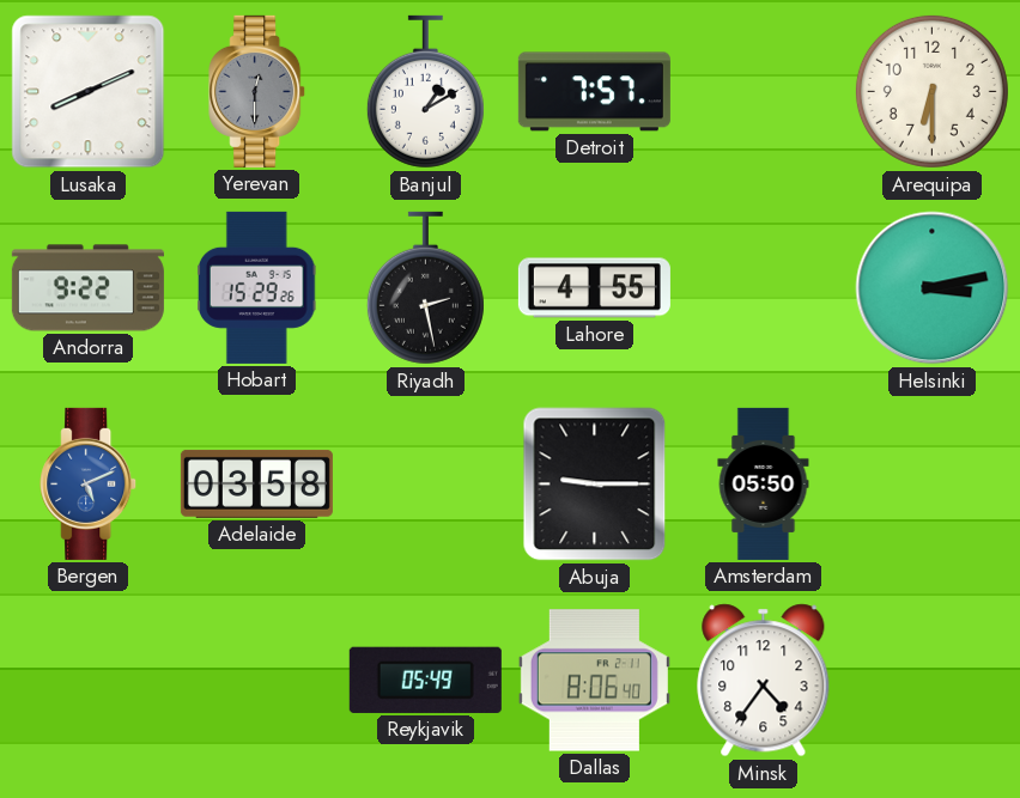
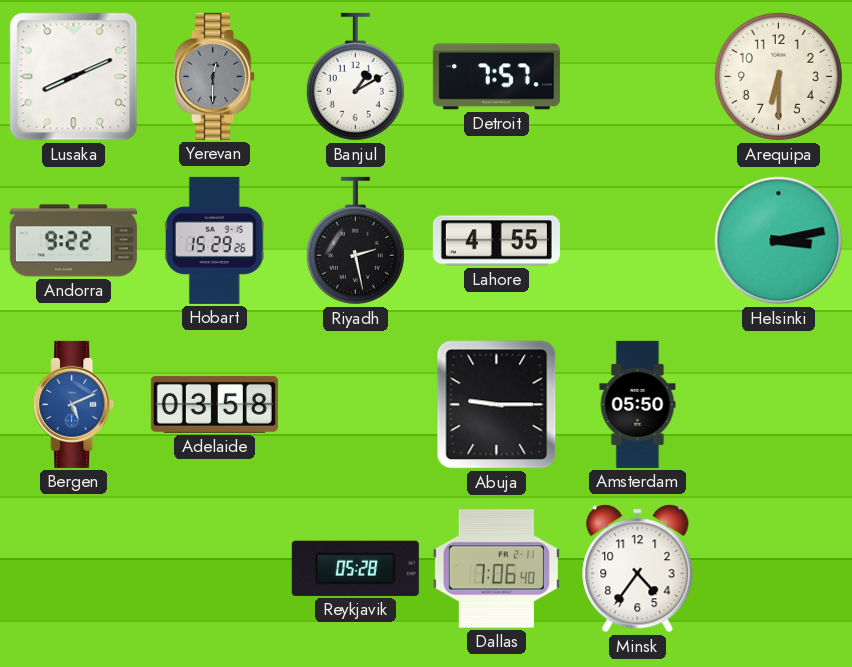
Reykjavik: 05:49 -> 05:28 (355, 568)
Dallas: 8:06 -> 7:06 (496, 569)
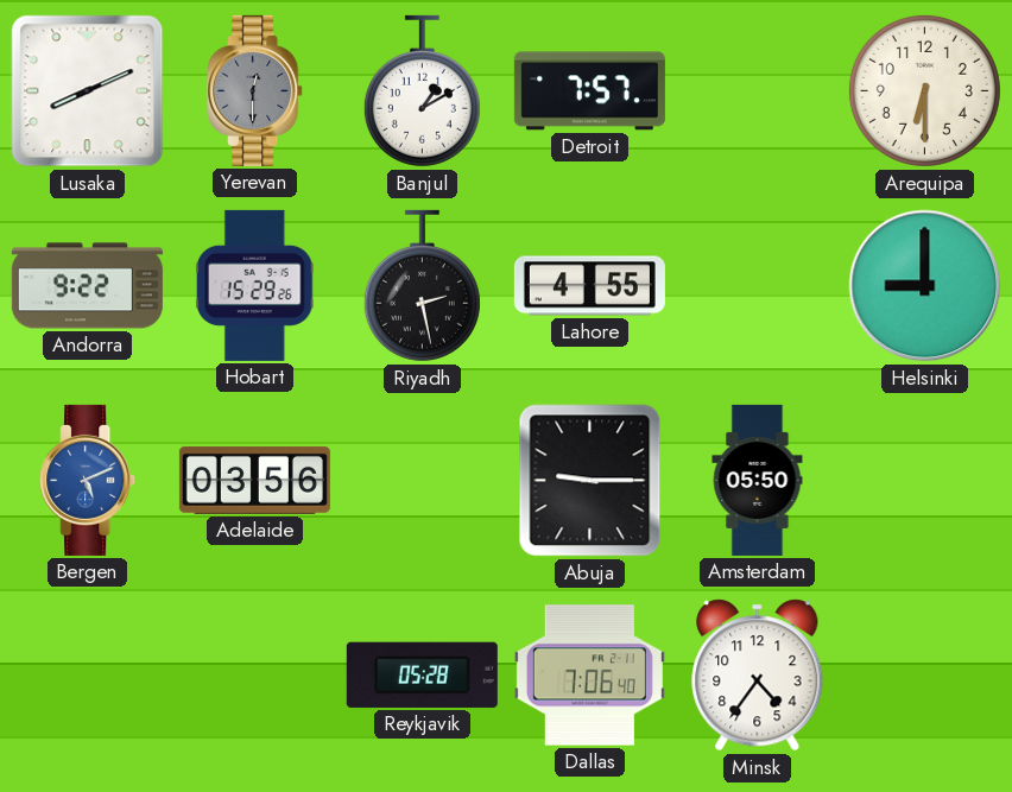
Helsinki: 3:13 -> 9:00 (925, 286)
Adelaide: 03:58 -> 03:56 (254, 480)
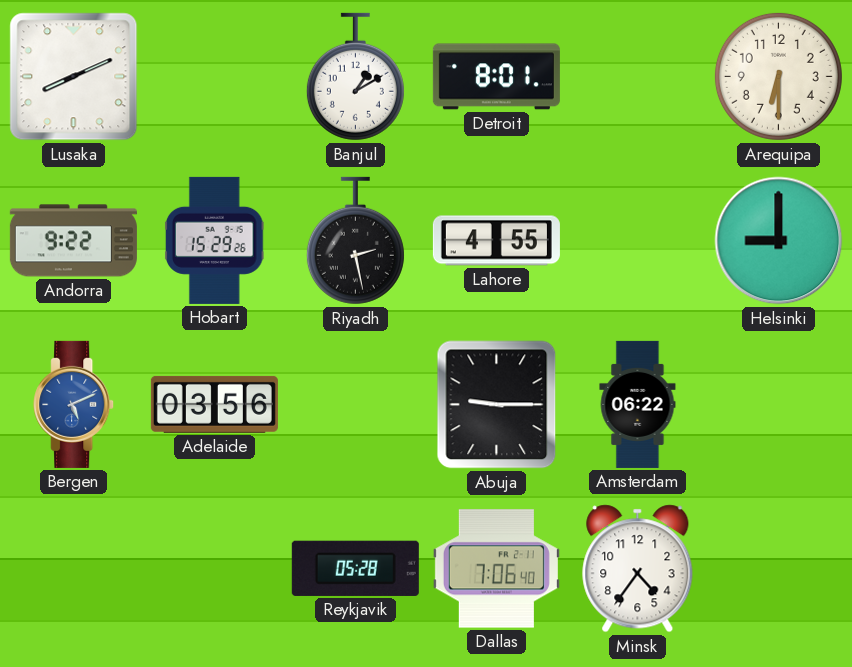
Yerevan: 12:30 -> none (255, 90)
Detroit: 7:57 -> 8:01 (496, 77)
Amsterdam: 05:50 -> 06:22 (638, 404)
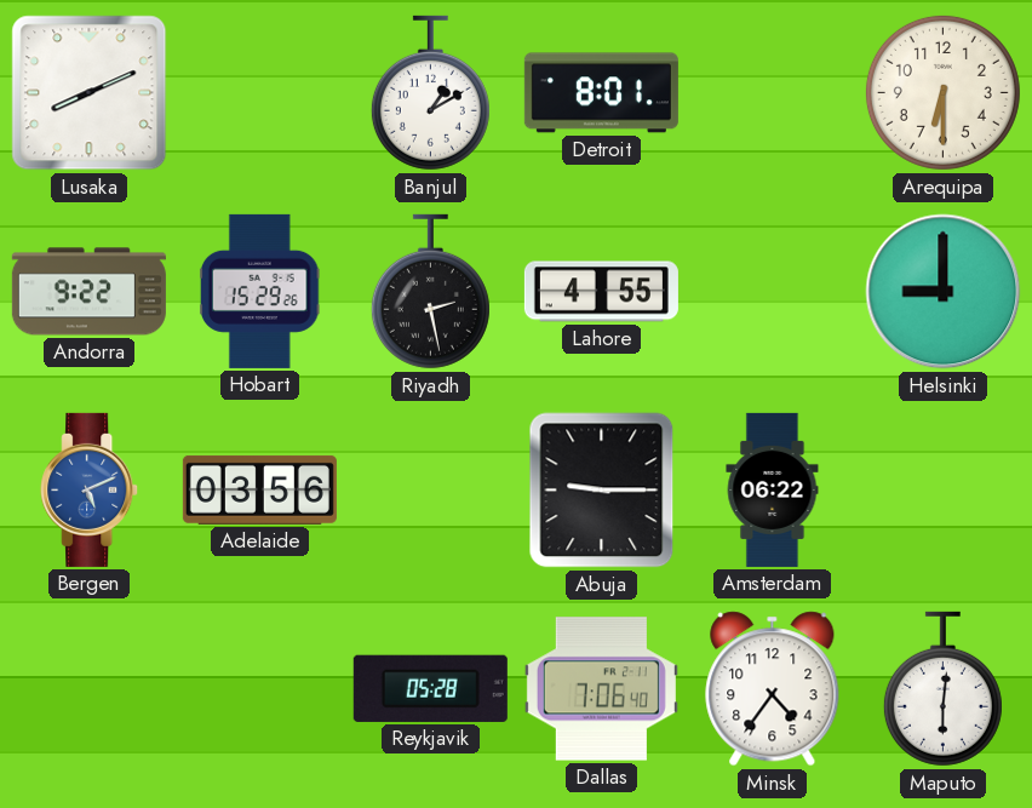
Maputo: none -> 6:01 (942, 689)
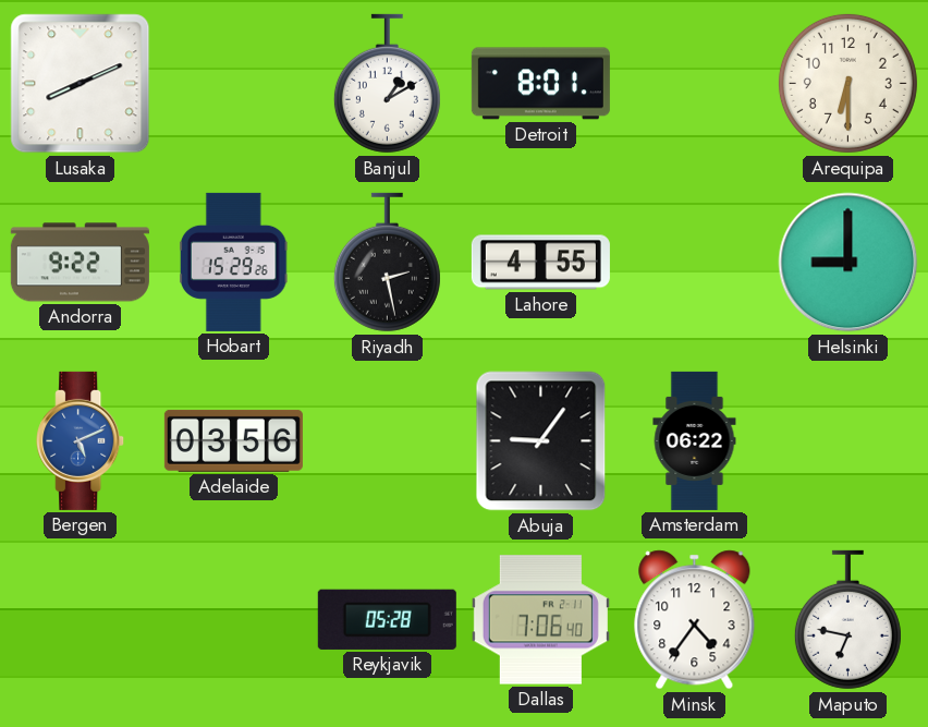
Abuja: 9:15 -> 9:06 (541, 441)
Maputo: 6:01 -> 6:47 (847, 620)
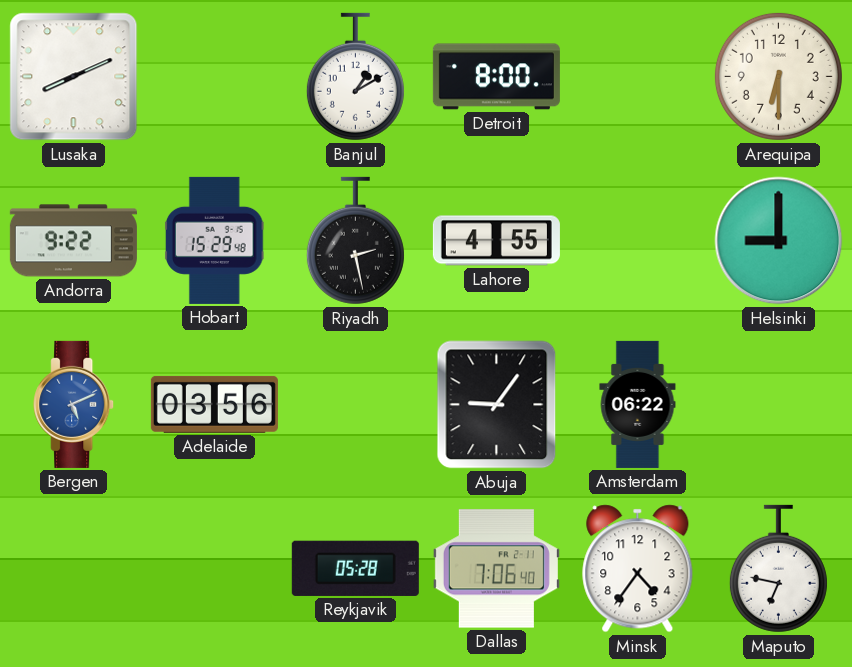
Detroit: 8:01 -> 8:00 (496, 77)
Hobart: 15:29:26 -> 15:29:48 (214, 240)
